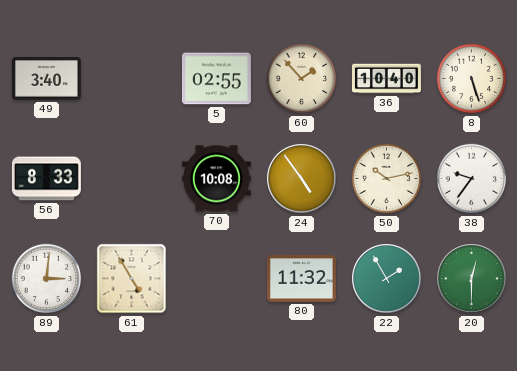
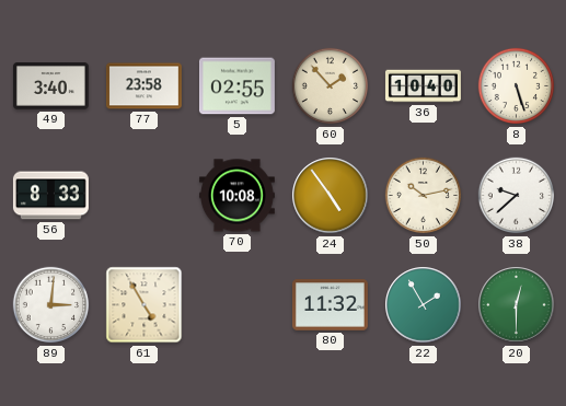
77: none -> 23:58 (143, 86)
38: 9:36 -> 9:38 (517, 196)
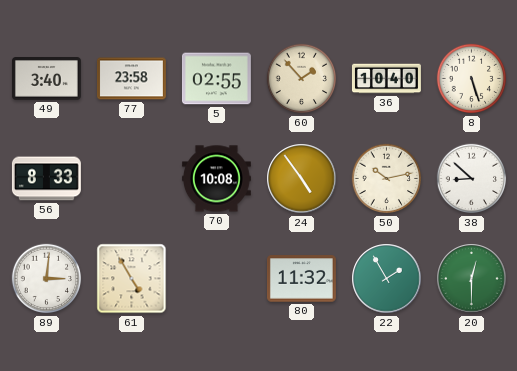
38: 9:38 -> 8:52 (472, 179)
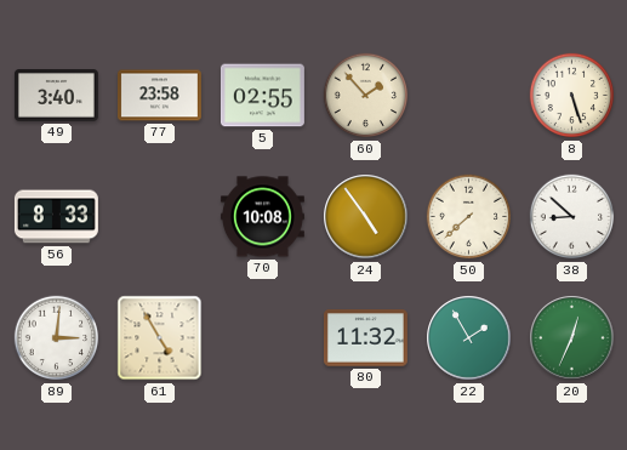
36: 10:40 -> none (386, 79)
50: 10:13 -> 7:38 (469, 217)
20: 12:30 -> 12:34 (572, 338)
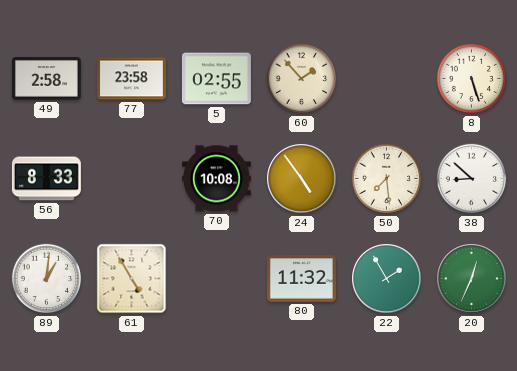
49: 3:40 -> 2:58 (46, 79)
50: 7:38 -> 7:29 (387, 179)
89: 3:01 -> 1:01 (47, 279)
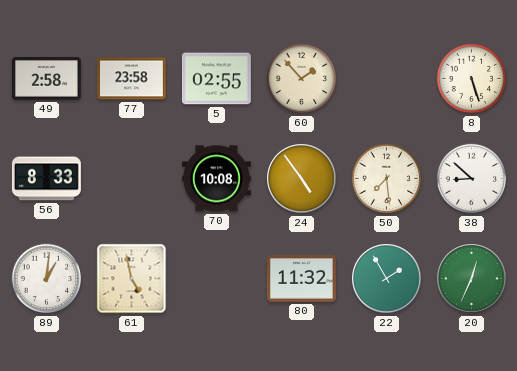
61: 4:55 -> 4:58 (132, 279)
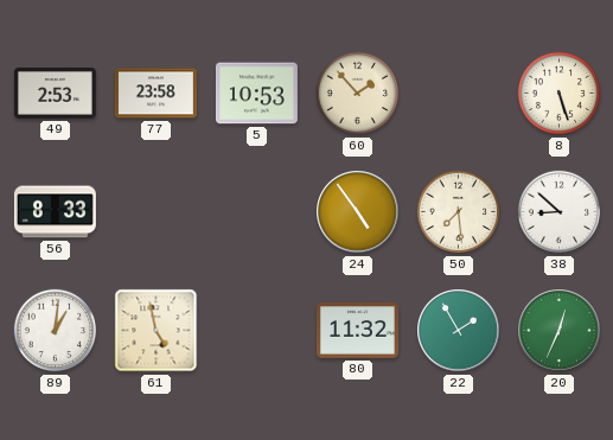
49: 2:58 -> 2:53 (55, 94)
5: 02:55 -> 10:53 (256, 94)
70: 10:08 -> none (216, 179)
